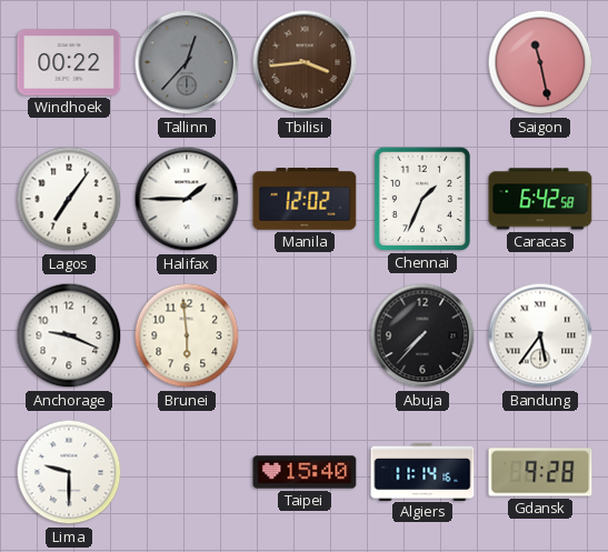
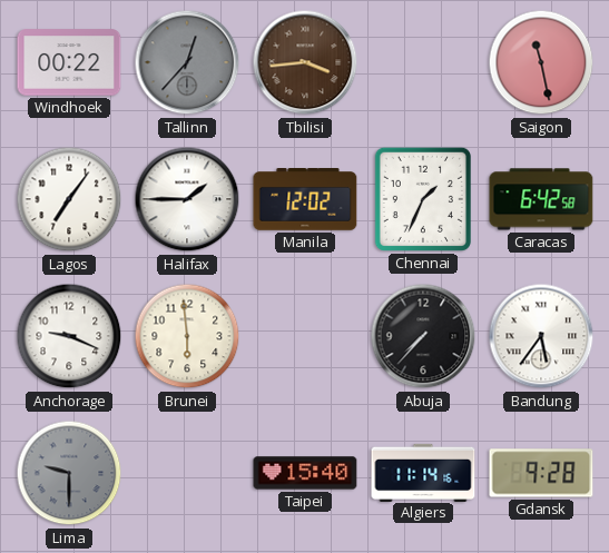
Lima dial: white -> grey (69, 473)
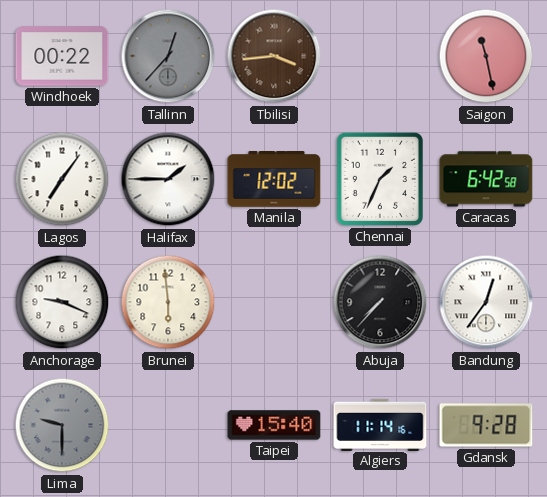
Bandung: 5:36 -> 12:36 (486, 302)
